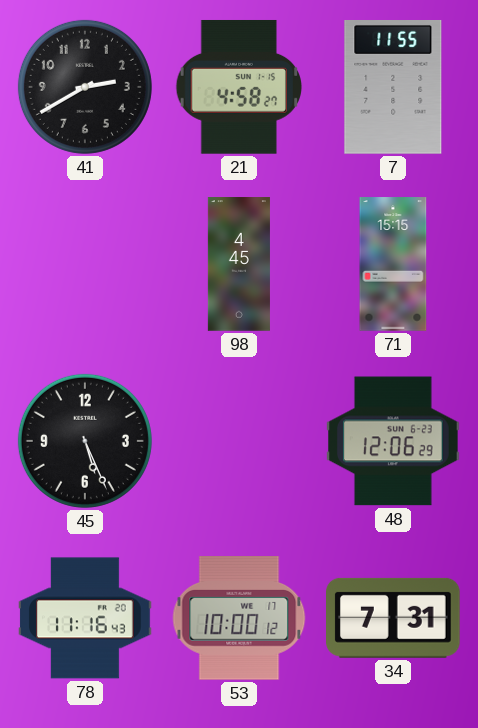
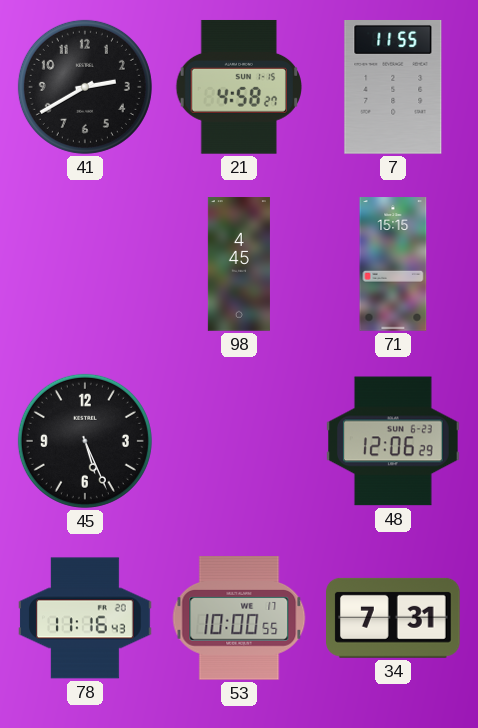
53: 10:00:12 -> 10:00:55 (239, 618)
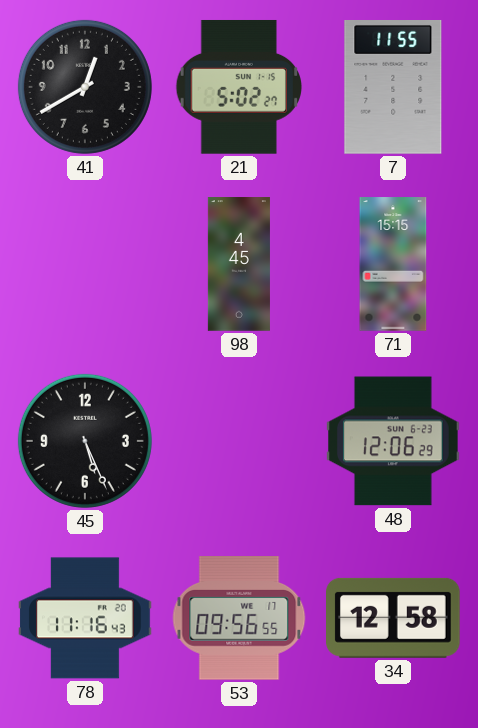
41: 2:40 -> 12:40 (85, 87)
21: 4:58 -> 5:02 (238, 87)
53: 10:00 -> 09:56 (239, 618)
34: 7:31 -> 12:58 (394, 618)
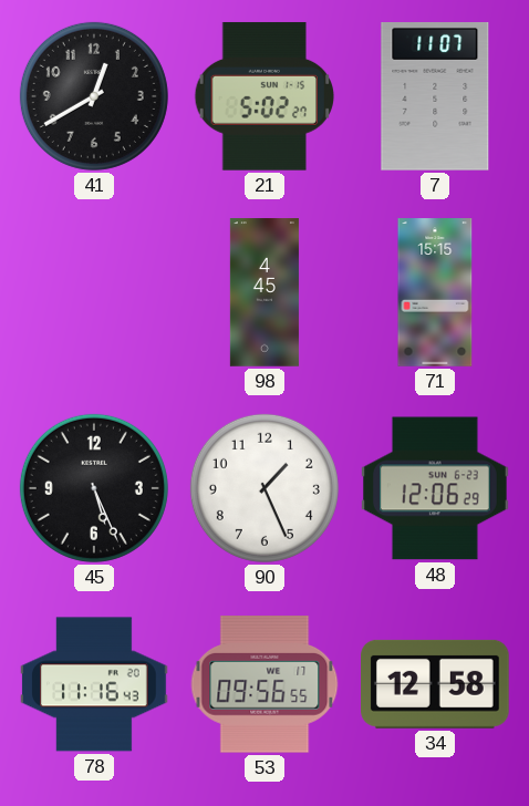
7: 11:55 -> 11:07 (435, 97)
90: none -> 1:26 (264, 488)
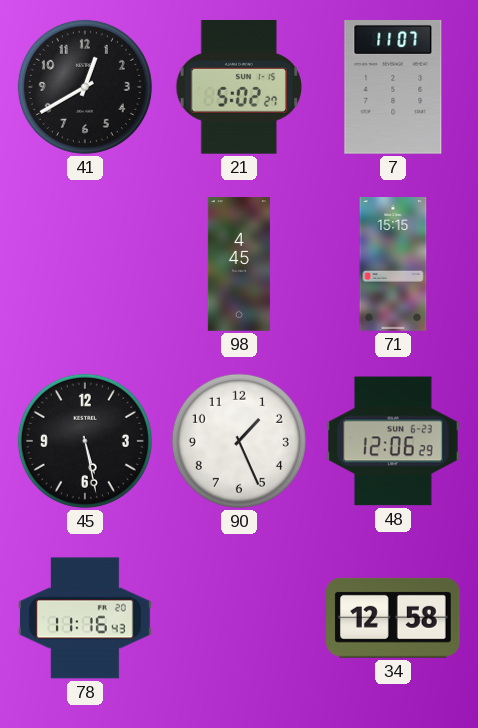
45: 5:26 -> 5:28 (85, 441)
53: 09:56 -> none (264, 684)
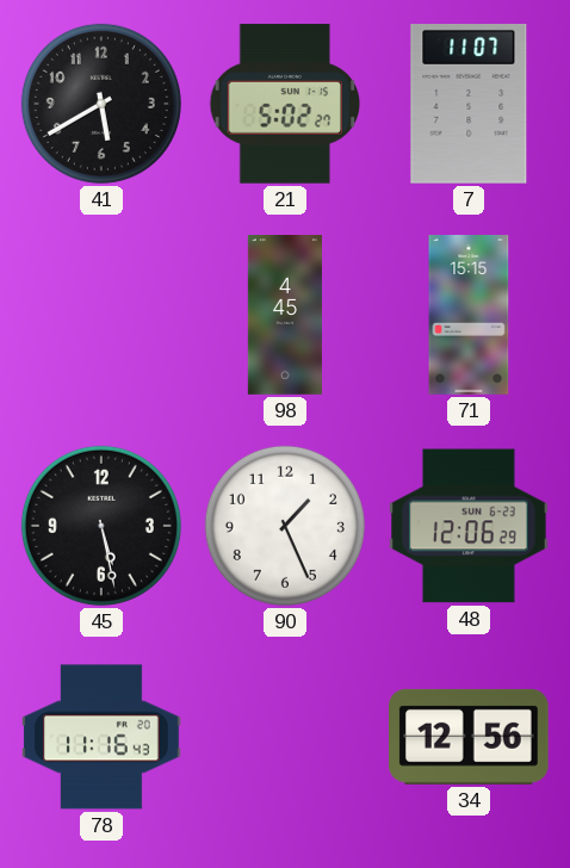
41: 12:40 -> 5:40 (101, 104)
34: 12:58 -> 12:56 (470, 737)
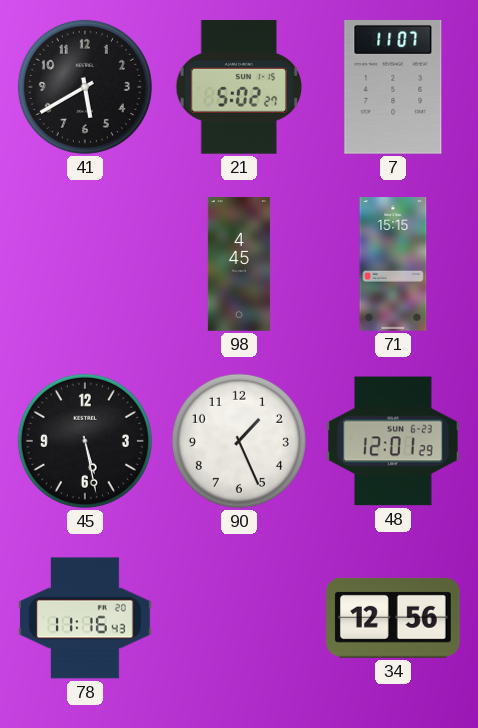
48: 12:06 -> 12:01 (394, 441)
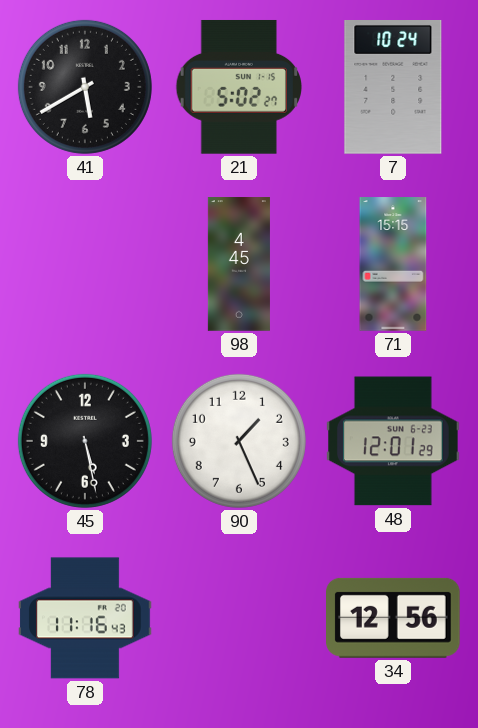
7: 11:07 -> 10:24 (393, 88)
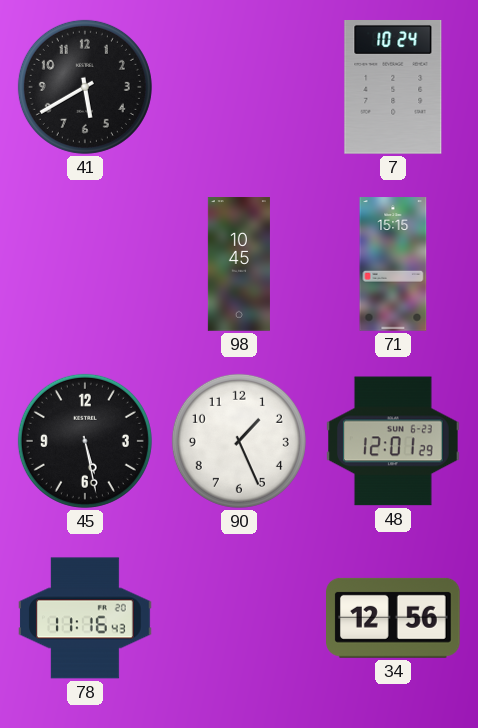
21: 5:02 -> none (238, 87)
98: 4:45 -> 10:45 (239, 264)
